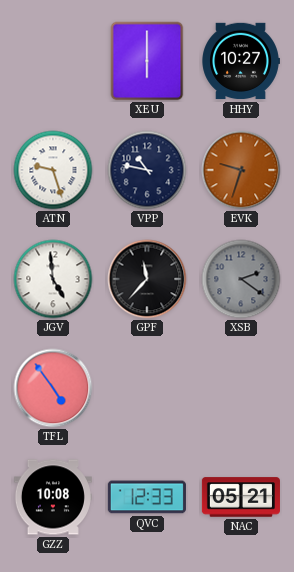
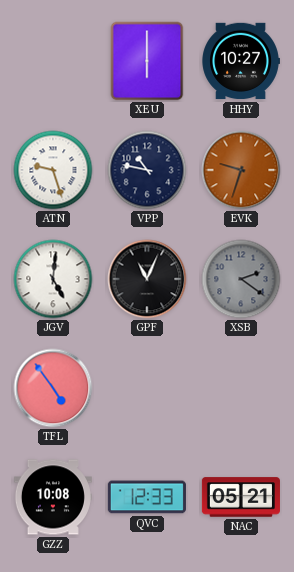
JGV: 4:59 -> 5:01 (53, 279)
GPF: 11:37 -> 11:04 (147, 279)
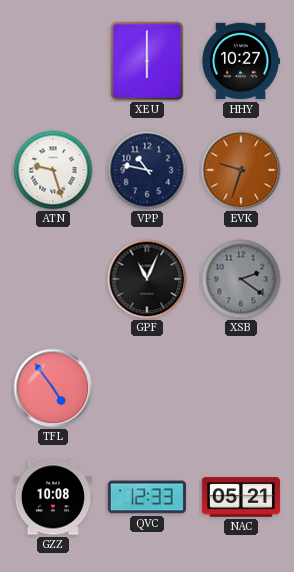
JGV: 5:01 -> none (53, 279)
